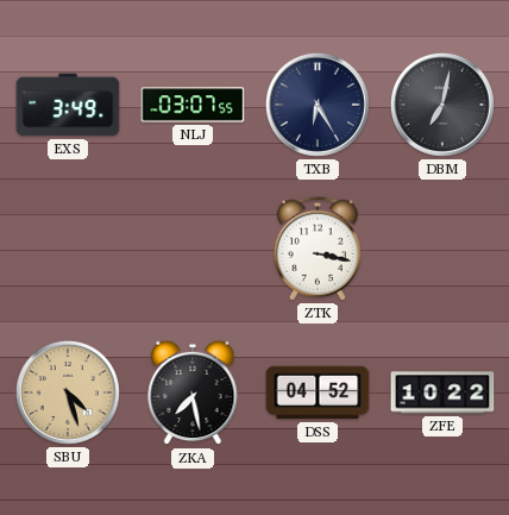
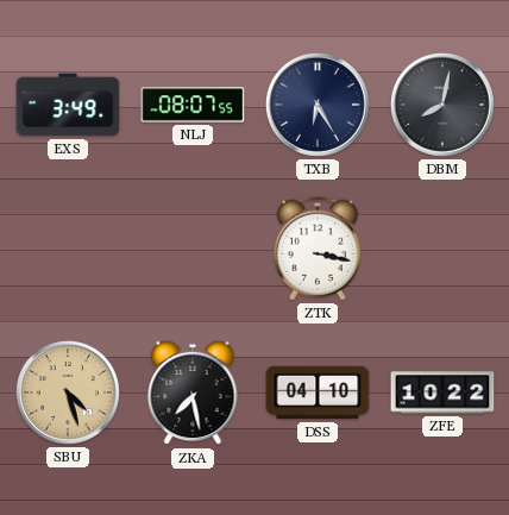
NLJ: 03:07 -> 08:07 (193, 105)
DBM: 7:02 -> 8:02 (442, 105)
DSS: 04:52 -> 04:10 (318, 392)
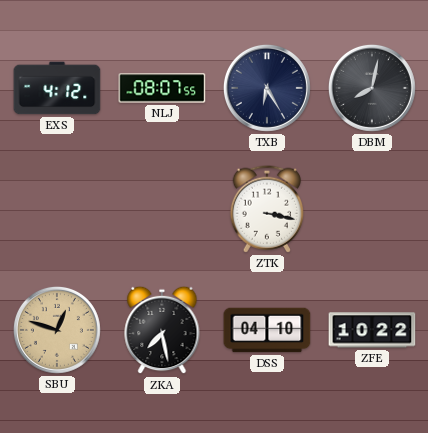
EXS: 3:49 -> 4:12 (57, 88)
SBU: 4:27 -> 12:48 (57, 330)
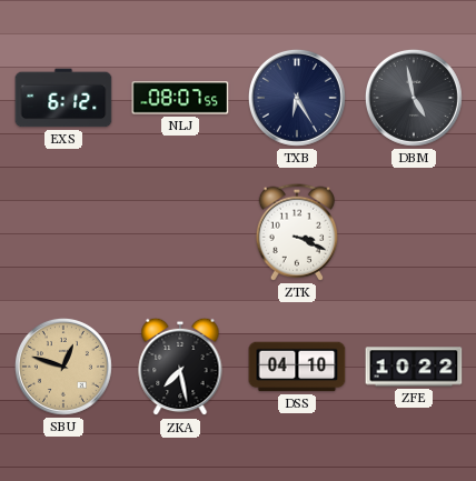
EXS: 4:12 -> 6:12 (63, 98)
DBM: 8:02 -> 4:58 (414, 98)
ZTK: 3:17 -> 3:19 (296, 232)
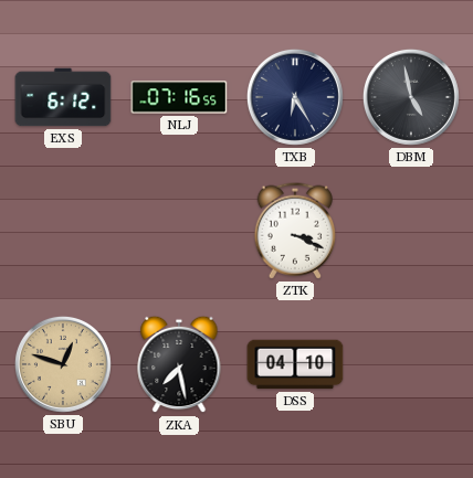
NLJ: 08:07 -> 07:16 (179, 97)
ZFE: 10:22 -> none (414, 367)
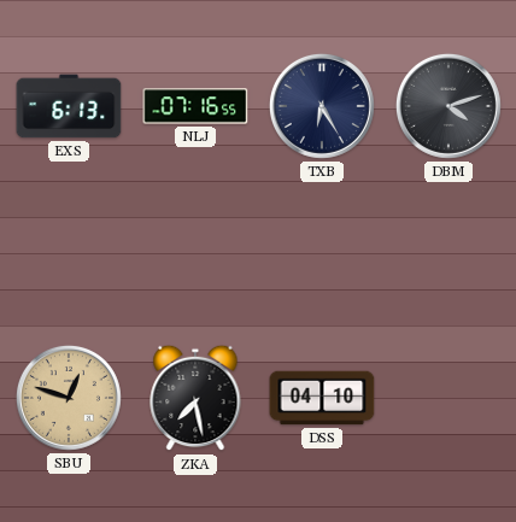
EXS: 6:12 -> 6:13 (69, 106)
DBM: 4:58 -> 4:12 (448, 106)
ZTK: 3:19 -> none (294, 231)
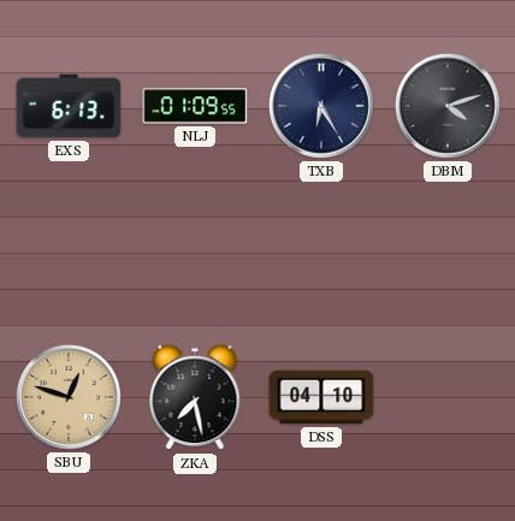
NLJ: 07:16 -> 01:09 (195, 106)
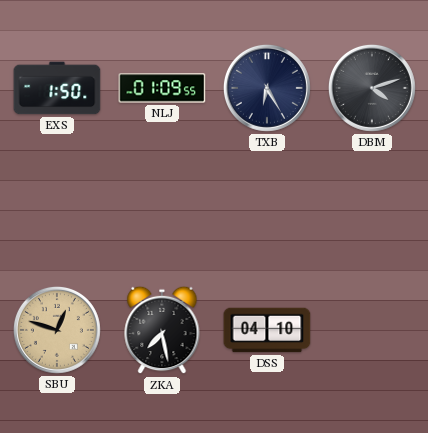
EXS: 6:13 -> 1:50 (57, 88)
